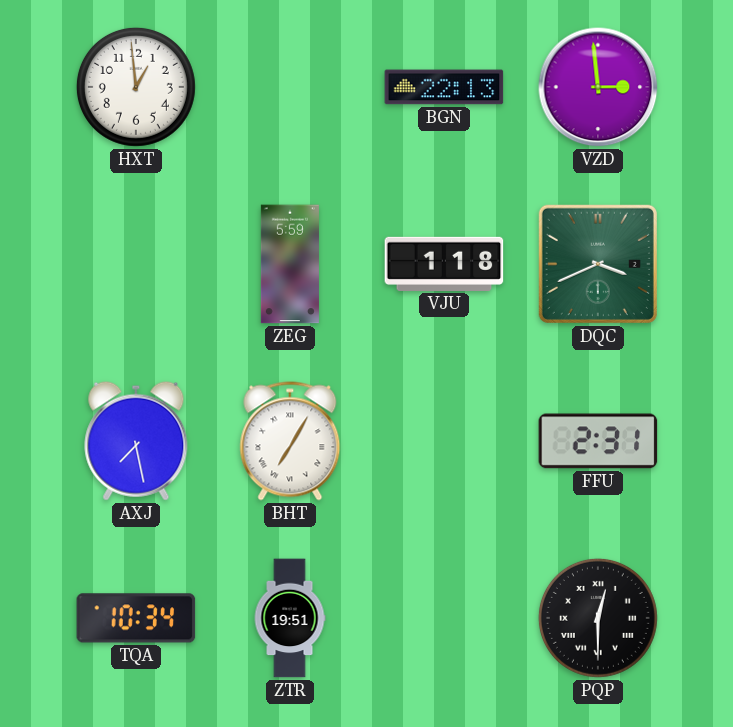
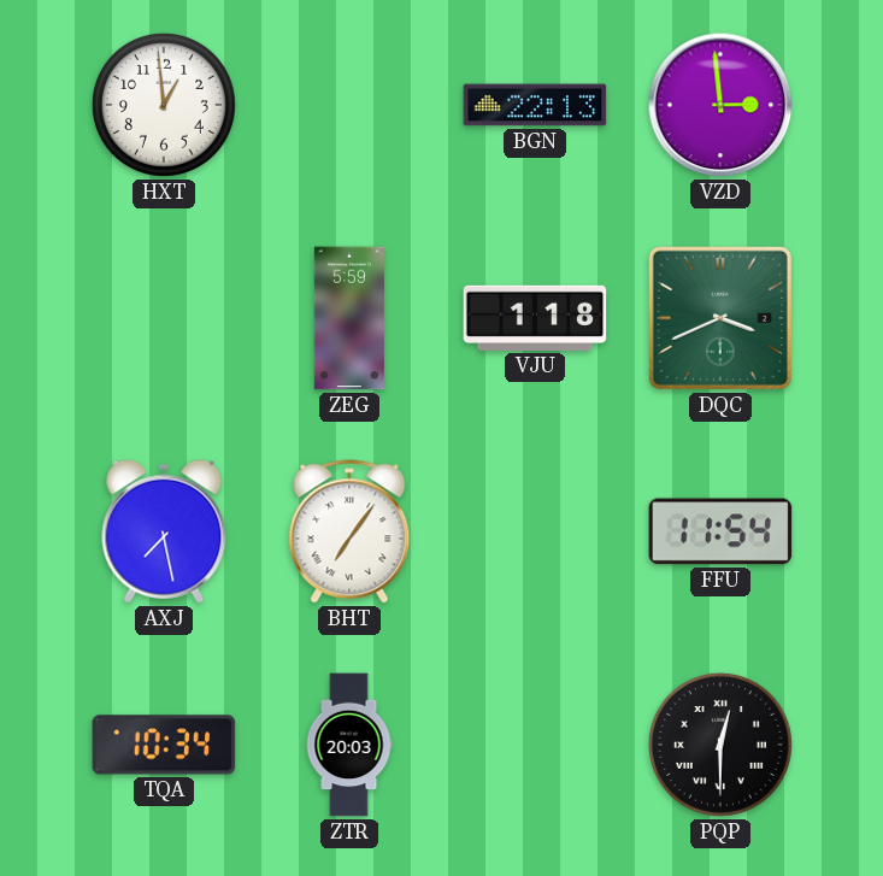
BHT: 7:05 -> 7:06 (349, 531)
FFU: 2:31 -> 11:54 (720, 531)
ZTR: 19:51 -> 20:03 (349, 745)
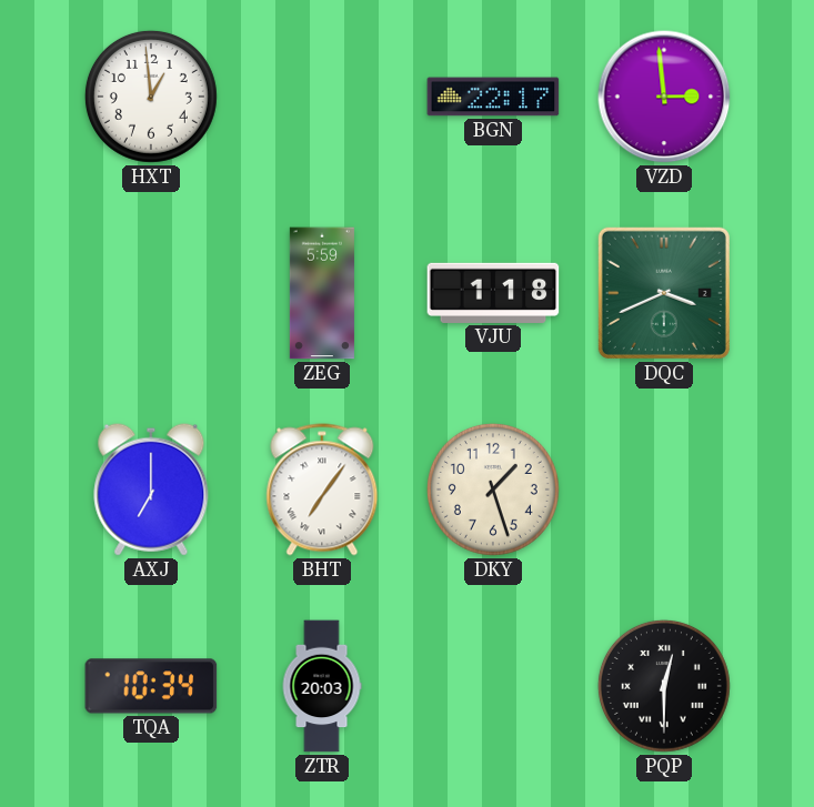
BGN: 22:13 -> 22:17 (493, 97)
AXJ: 7:28 -> 7:00 (151, 490)
DKY: none -> 1:27 (493, 490)
FFU: 11:54 -> none (720, 531)
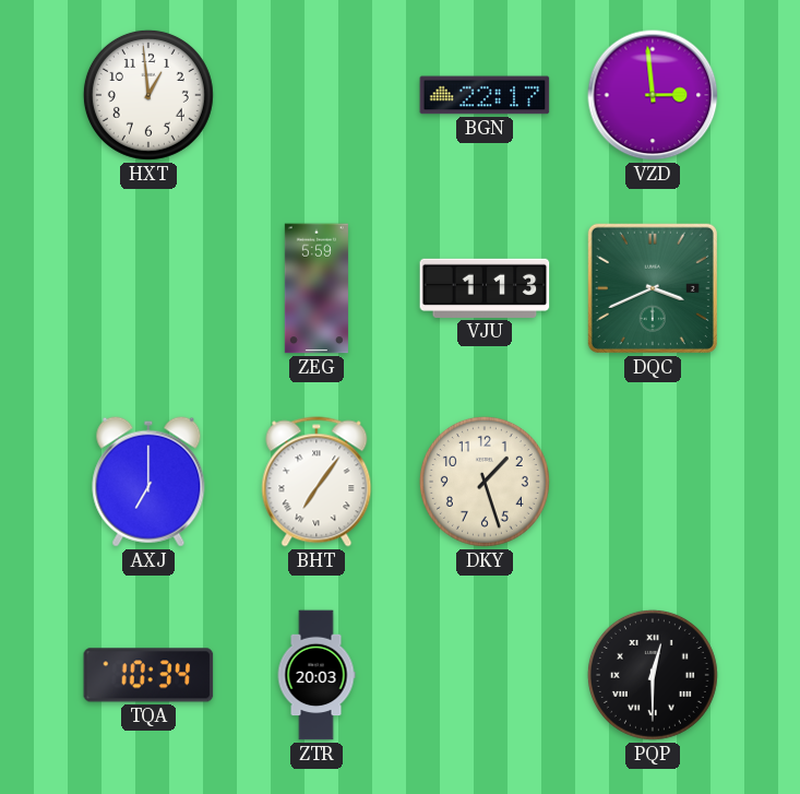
VJU: 1:18 -> 1:13 (485, 288)
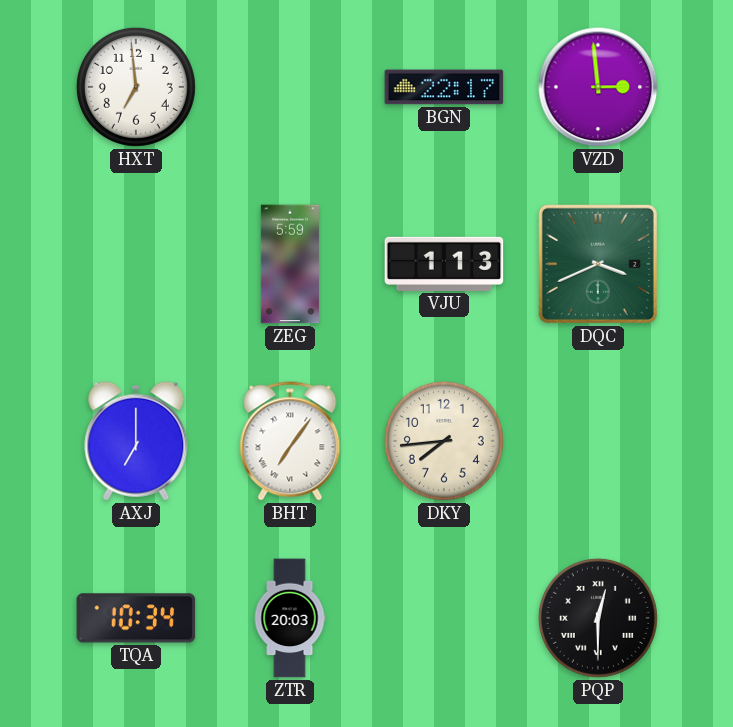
HXT: 12:59 -> 6:59 (136, 87)
DKY: 1:27 -> 7:44 (444, 441)
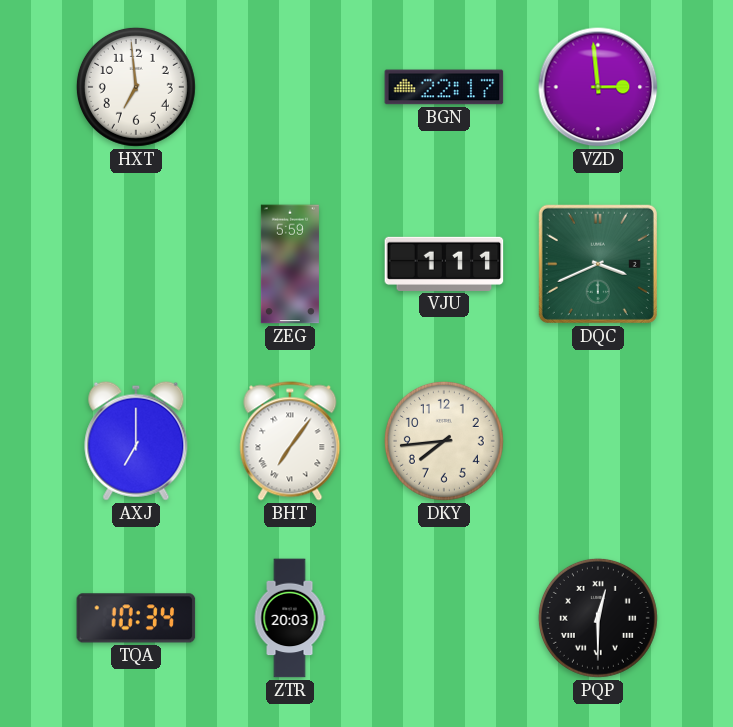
VJU: 1:13 -> 1:11 (444, 264)
